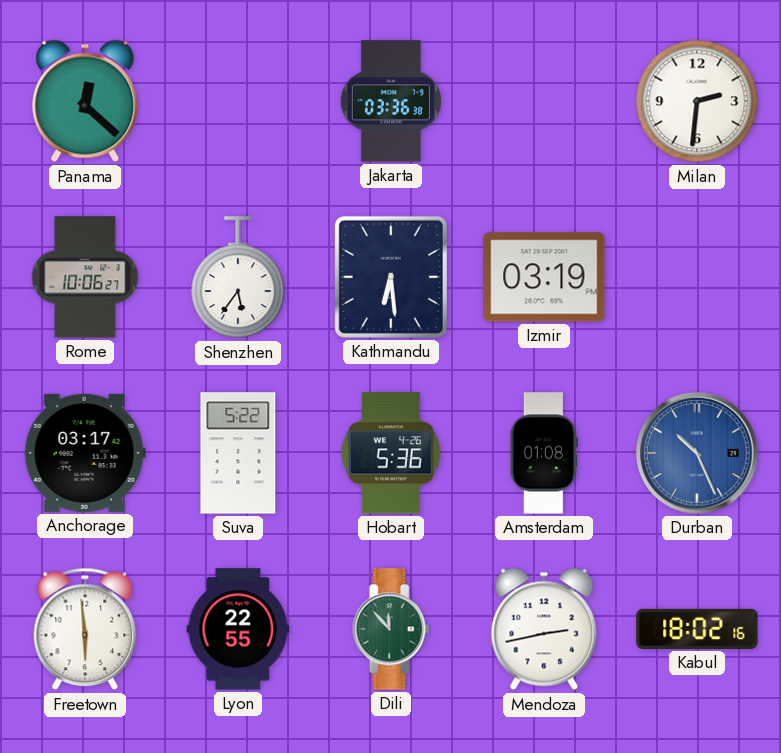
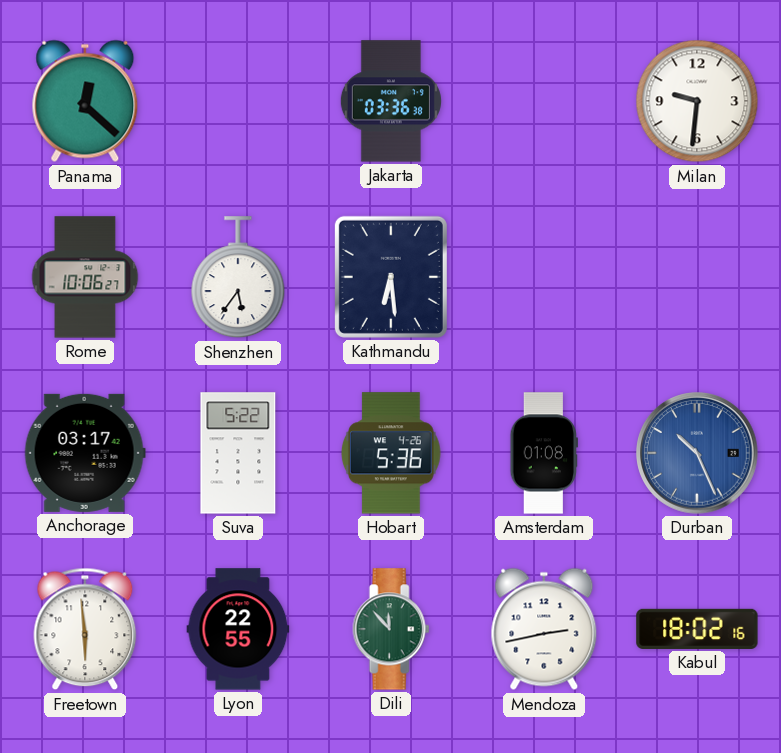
Milan: 2:31 -> 9:31 (697, 101)
Izmir: 03:19 -> none (544, 277)
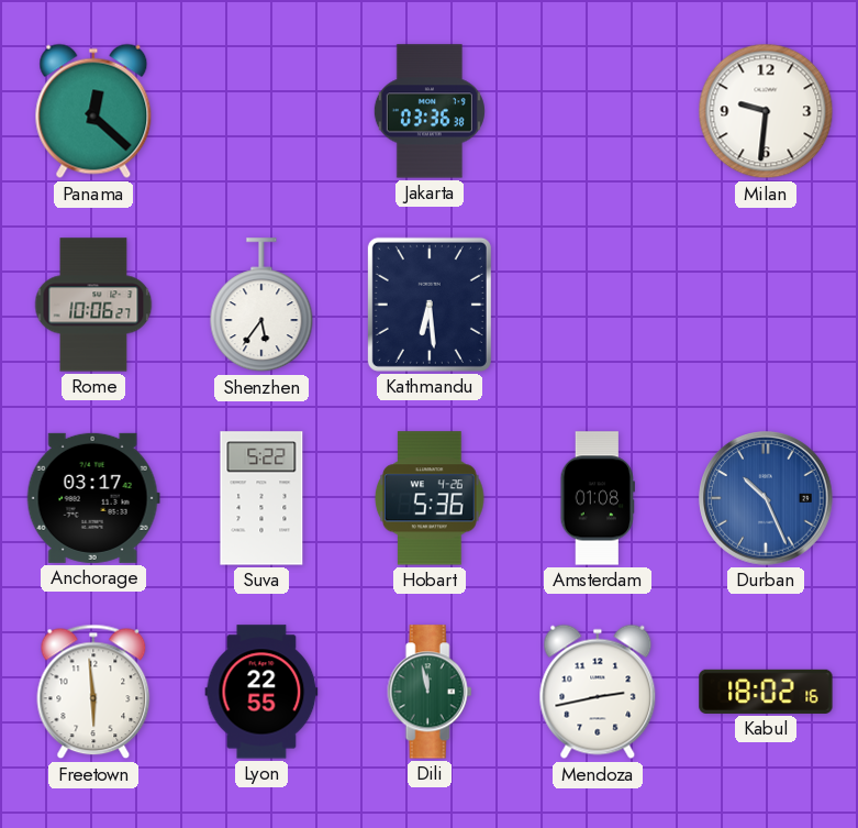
Dili: 11:53 -> 11:58 (430, 692)
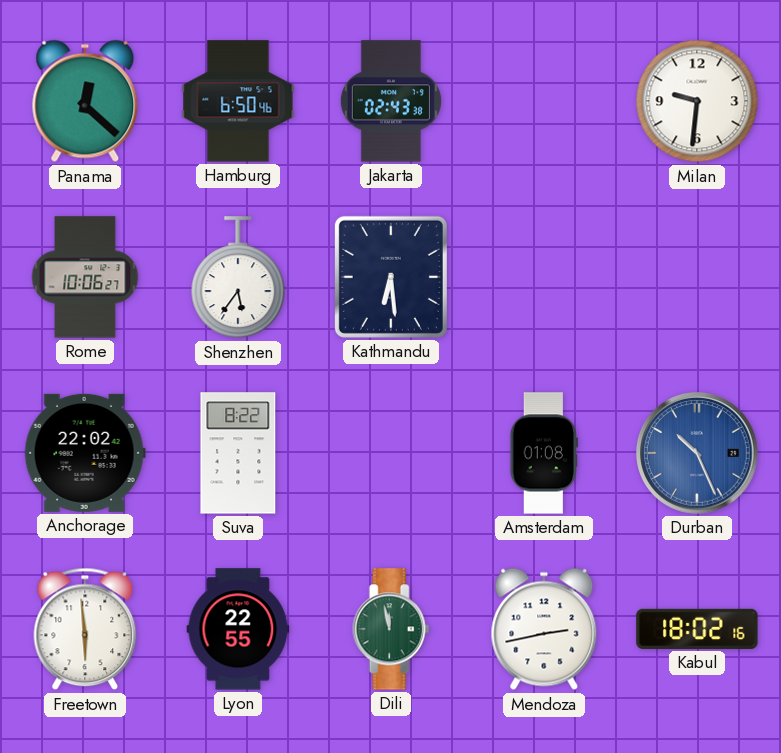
Hamburg: none -> 6:50 (238, 101)
Jakarta: 03:36 -> 02:43 (391, 101)
Anchorage: 03:17 -> 22:02 (85, 453)
Suva: 5:22 -> 8:22 (238, 453)
Hobart: 5:36 -> none (430, 498)
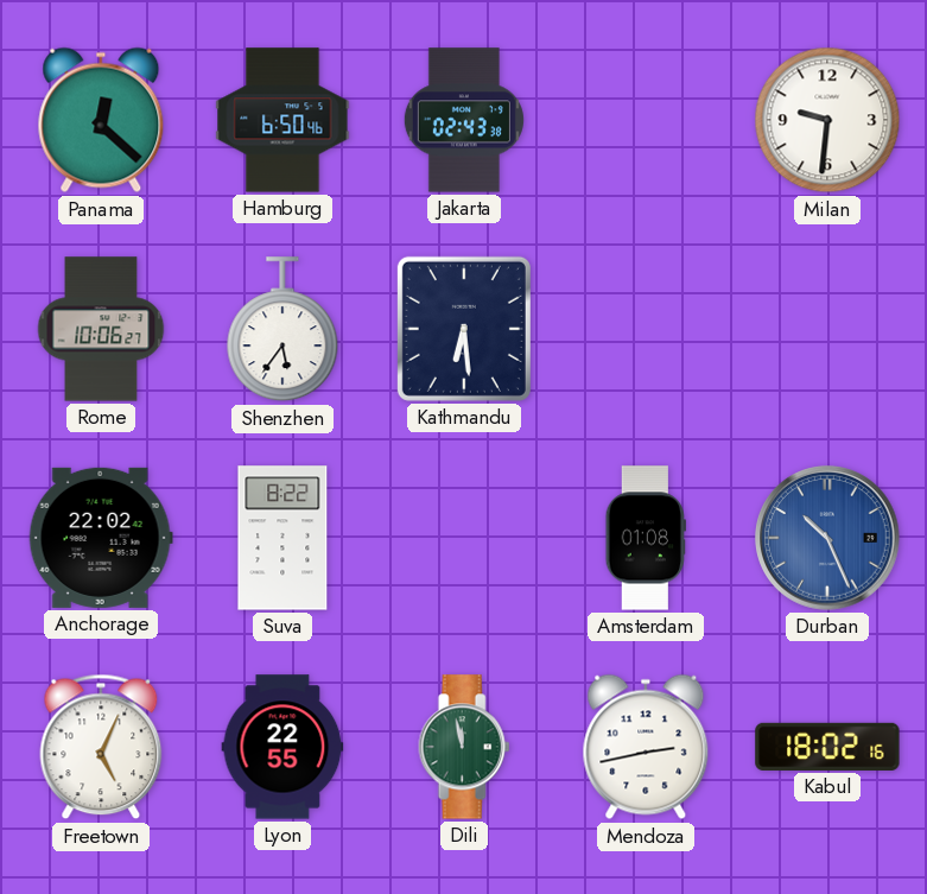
Freetown: 5:59 -> 5:04 (101, 747)
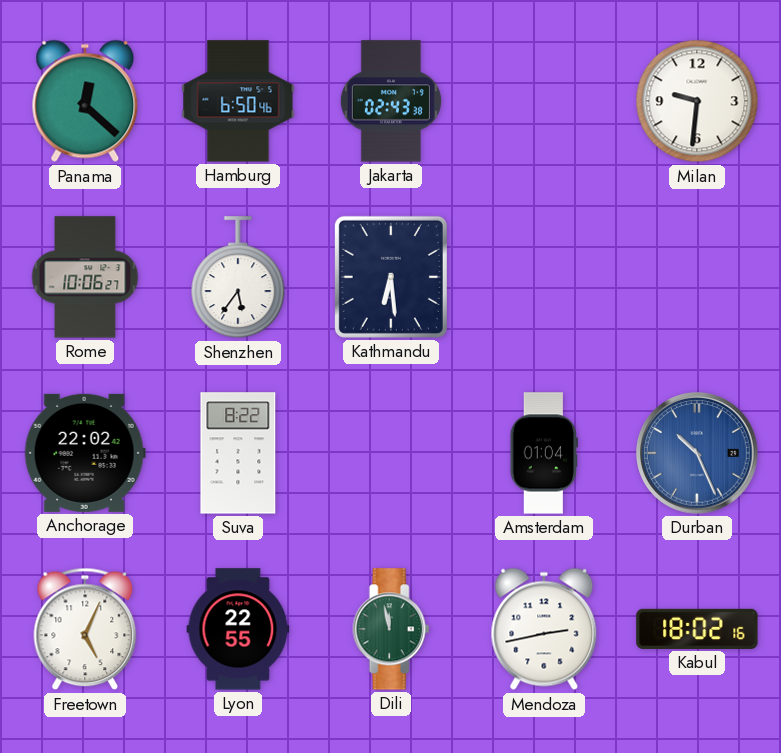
Amsterdam: 01:08 -> 01:04 (543, 453)
